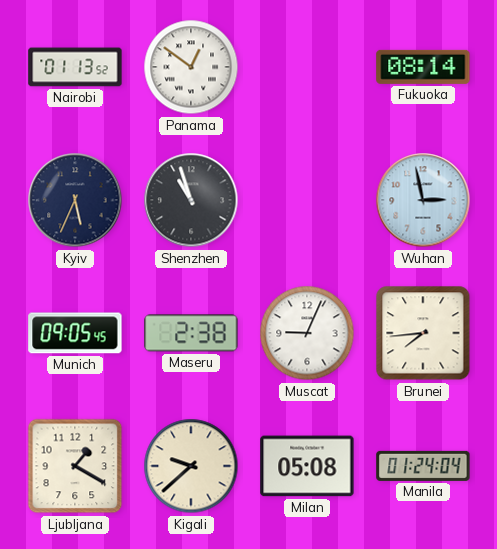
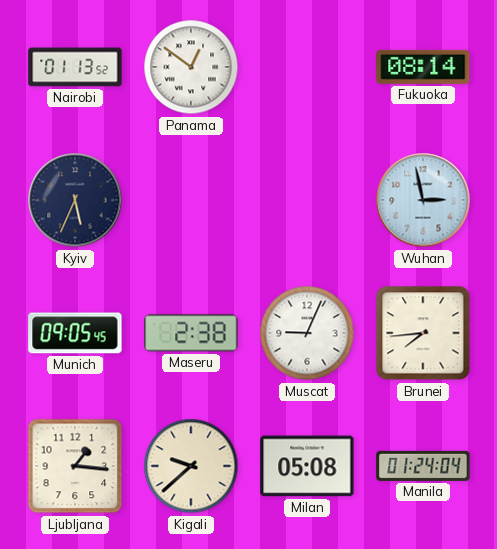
Shenzhen: 10:57 -> none (191, 200)
Ljubljana: 1:20 -> 1:16 (75, 466)
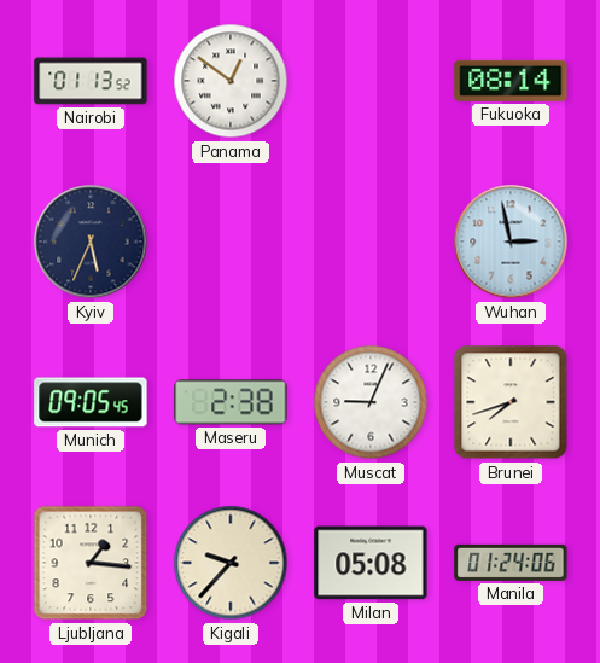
Brunei: 7:44 -> 7:42 (511, 402)
Kigali: 9:38 -> 9:37 (231, 563)
Manila: 01:24:04 -> 01:24:06 (511, 563)
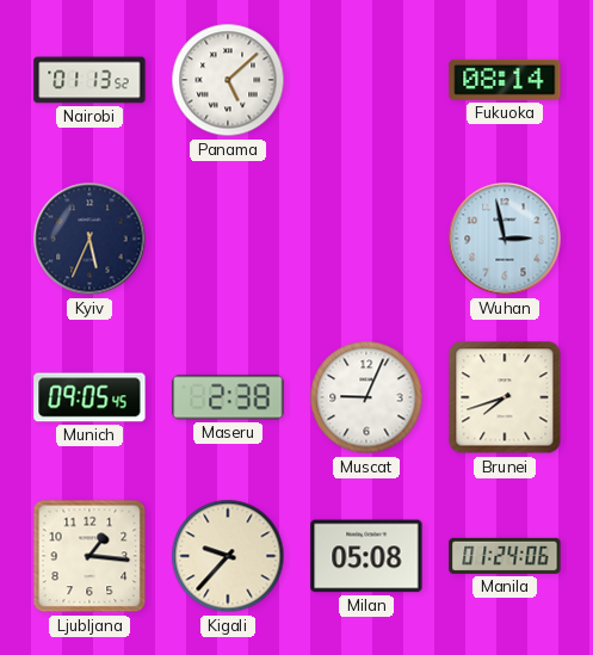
Panama: 12:51 -> 5:08 (228, 80)
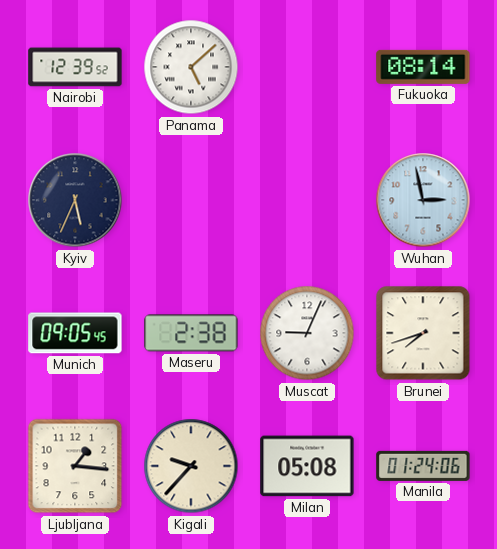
Nairobi: 01:13 -> 12:39 (75, 67)
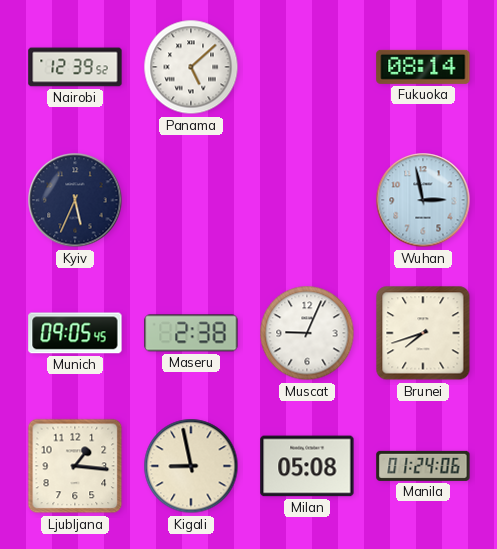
Kigali: 9:37 -> 8:58 (191, 466)
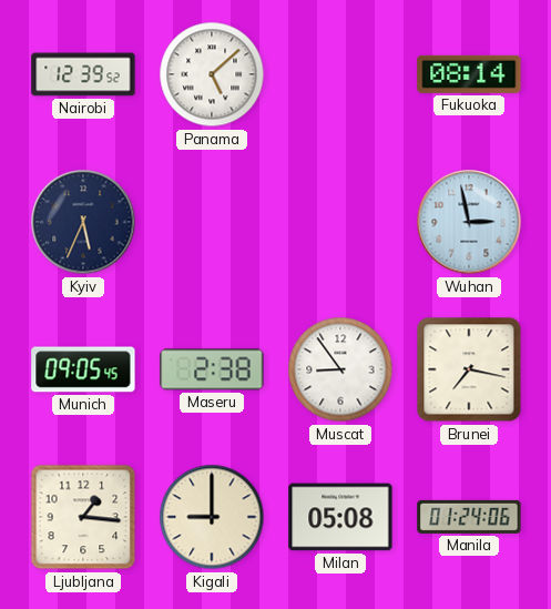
Muscat: 9:04 -> 8:54 (340, 369)
Brunei: 7:42 -> 7:17 (469, 369)
Kigali: 8:58 -> 9:00 (212, 517)
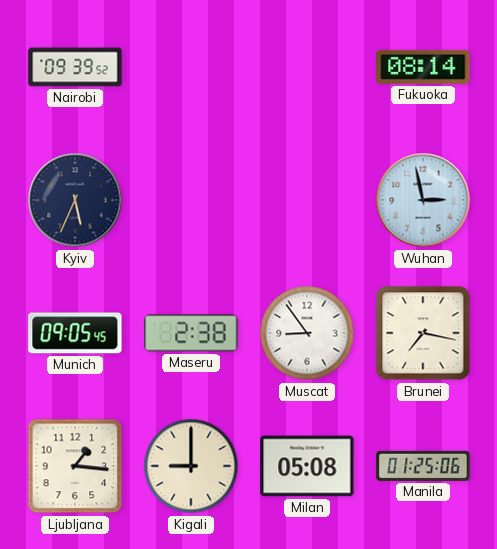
Nairobi: 12:39 -> 09:39 (75, 67)
Panama: 5:08 -> none (212, 74)
Manila: 01:24 -> 01:25 (423, 466)
